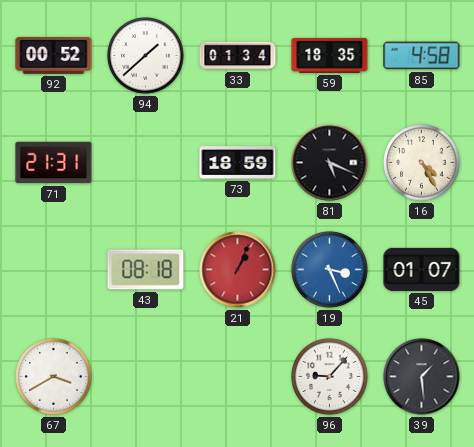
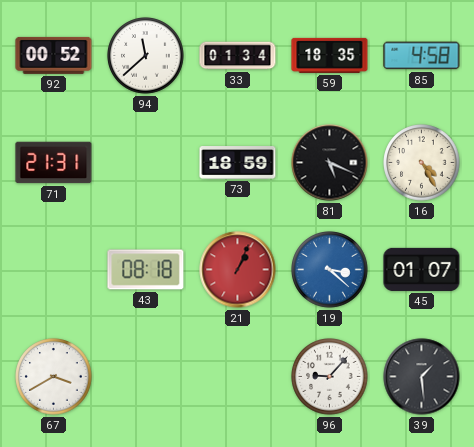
94: 1:38 -> 11:38 (146, 56)
19: 3:26 -> 3:22 (330, 270)
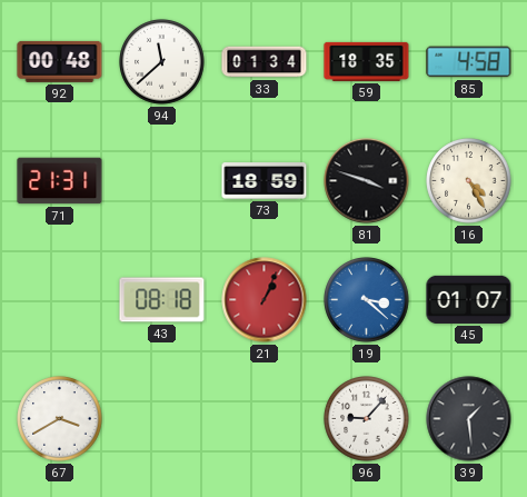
92: 00:52 -> 00:48 (60, 61)
81: 5:19 -> 3:48 (367, 181)
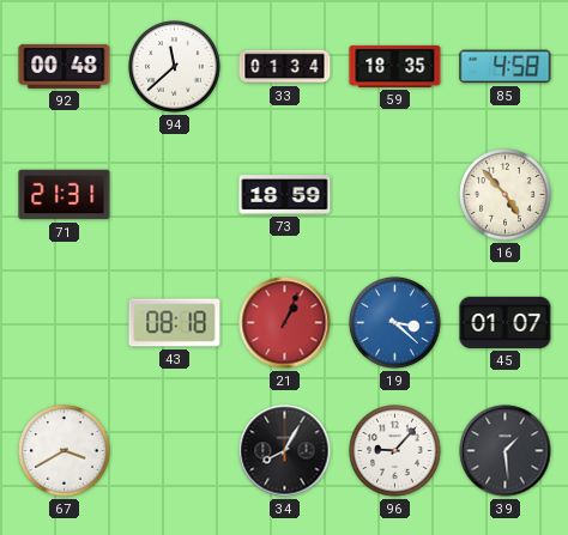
81: 3:48 -> none (367, 181)
16: 4:25 -> 4:53 (506, 195)
34: none -> 8:05 (285, 451)
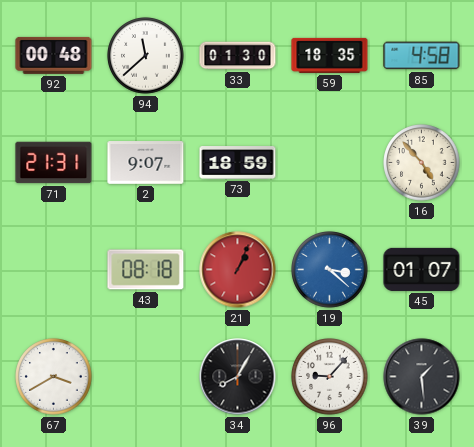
33: 01:34 -> 01:30 (238, 56)
2: none -> 9:07 (146, 163)
